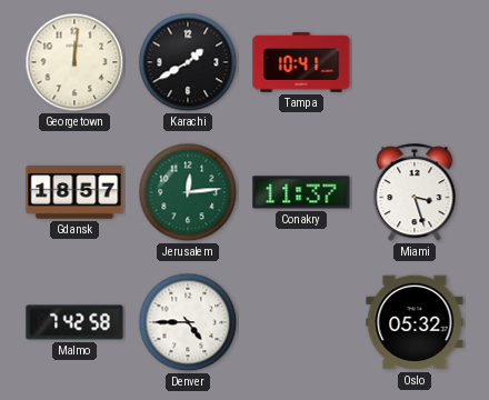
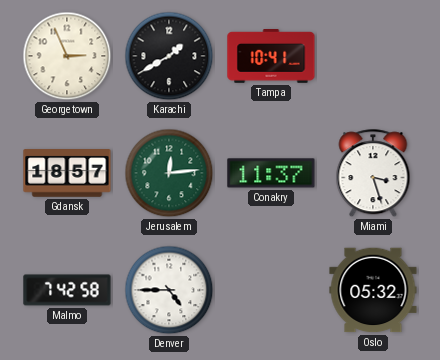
Georgetown: 12:01 -> 2:56 (67, 56)
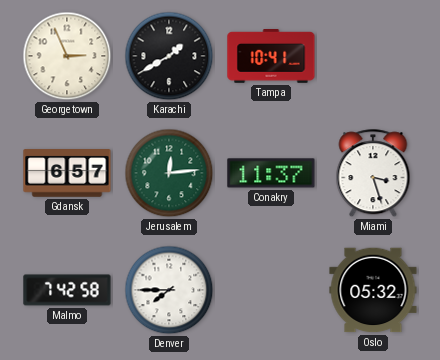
Gdansk: 18:57 -> 6:57 (67, 173)
Denver: 4:45 -> 7:45 (169, 290)
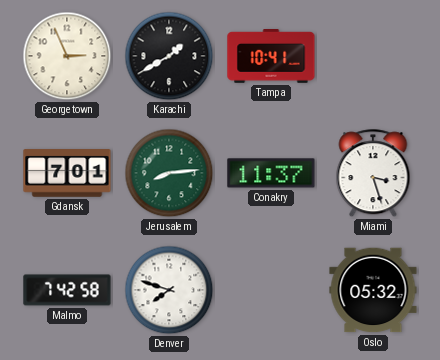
Gdansk: 6:57 -> 7:01 (67, 173)
Jerusalem: 12:14 -> 8:14 (169, 173)
Denver: 7:45 -> 7:48 (169, 290)
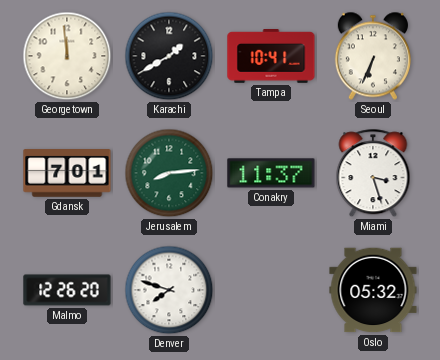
Georgetown: 2:56 -> 11:59 (67, 56)
Seoul: none -> 6:34 (373, 56)
Malmo: 7:42 -> 12:26 (67, 290)
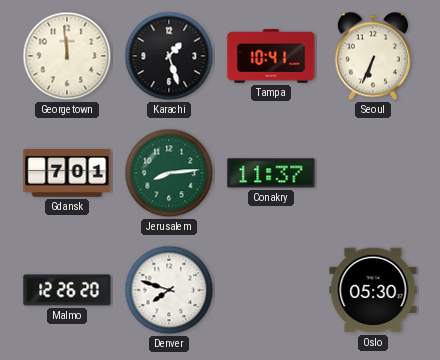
Karachi: 1:40 -> 1:27 (169, 56)
Miami: 3:27 -> none (373, 174)
Oslo: 05:32 -> 05:30 (373, 290)
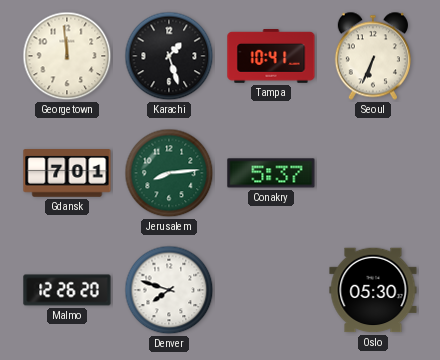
Conakry: 11:37 -> 5:37 (271, 173)
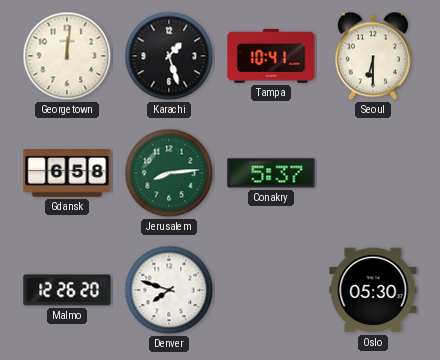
Georgetown: 11:59 -> 12:01 (67, 56)
Seoul: 6:34 -> 6:30 (373, 56)
Gdansk: 7:01 -> 6:58 (67, 173)
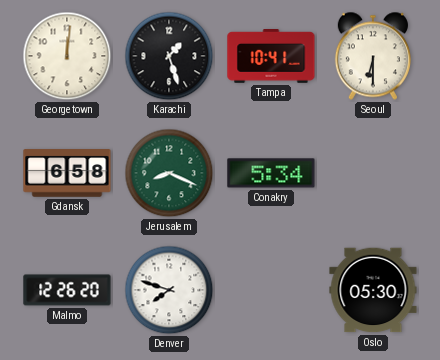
Jerusalem: 8:14 -> 8:19 (169, 173)
Conakry: 5:37 -> 5:34 (271, 173)
